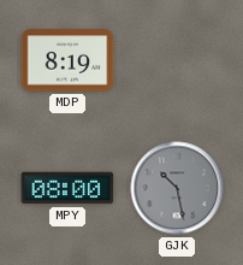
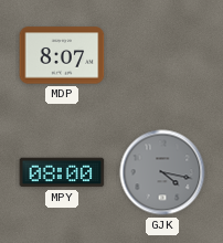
MDP: 8:19 -> 8:07 (62, 55)
GJK: 10:28 -> 4:17 (162, 172)
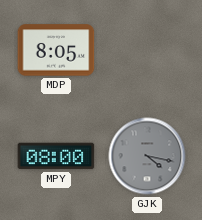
MDP: 8:07 -> 8:05 (56, 50)
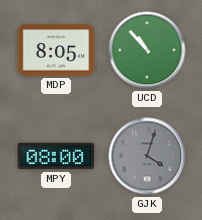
UCD: none -> 10:53 (147, 50)
GJK: 4:17 -> 4:03 (147, 156)
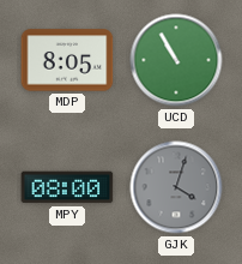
UCD: 10:53 -> 10:55 (176, 60)
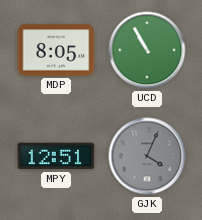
MPY: 08:00 -> 12:51 (56, 156)
GJK: 4:03 -> 4:04 (147, 156)
